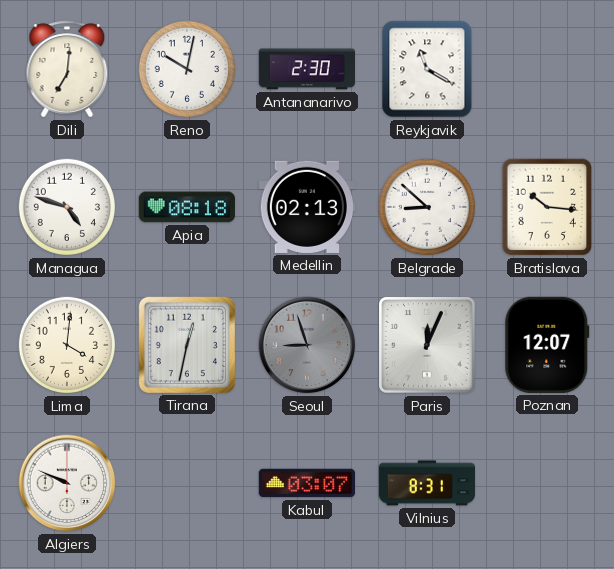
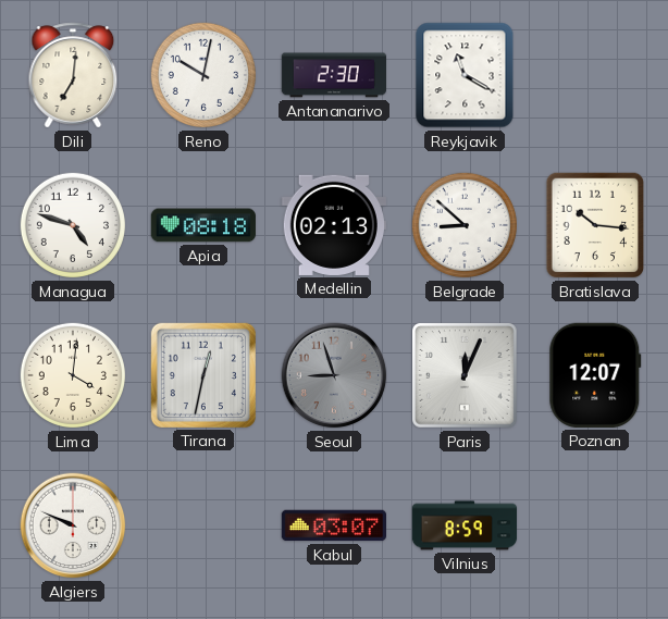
Vilnius: 8:31 -> 8:59 (465, 525)
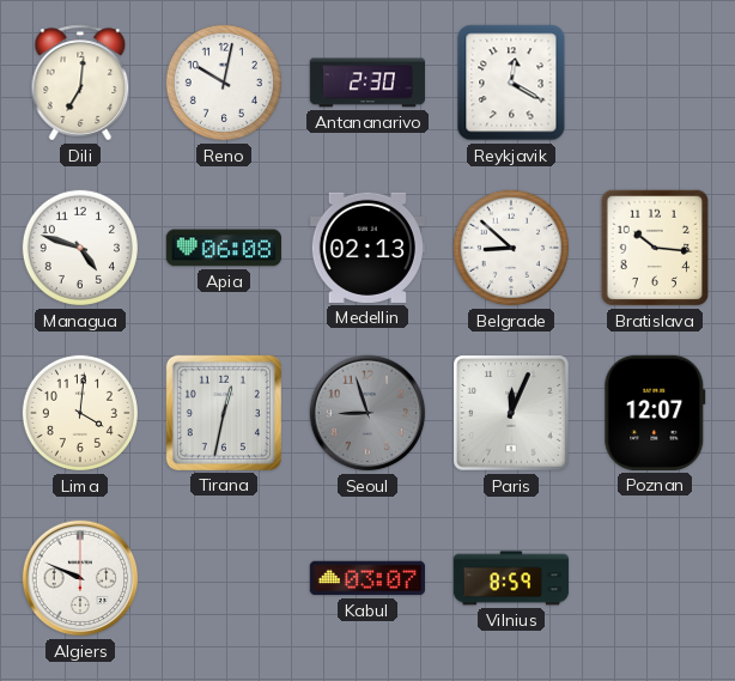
Reykjavik: 11:20 -> 12:20 (511, 83)
Apia: 08:18 -> 06:08 (224, 248)
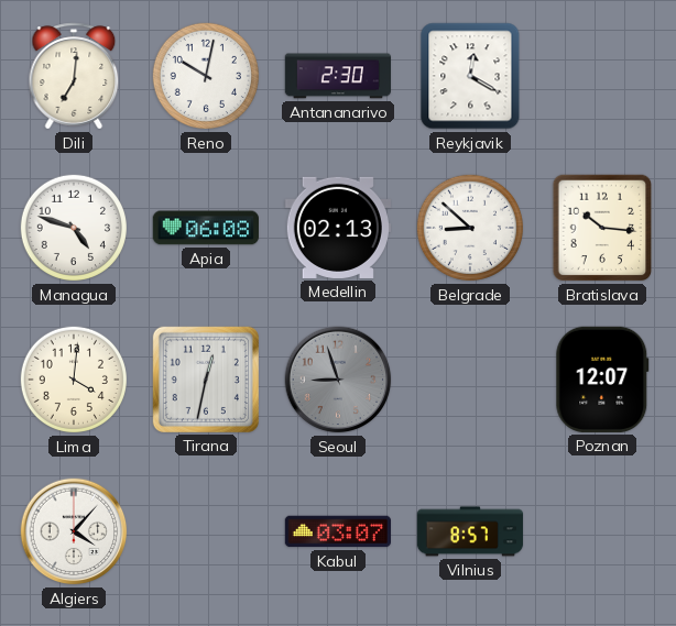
Paris: 12:04 -> none (512, 414)
Algiers: 9:49 -> 4:07 (74, 531)
Vilnius: 8:59 -> 8:57 (470, 531)
